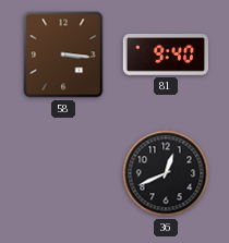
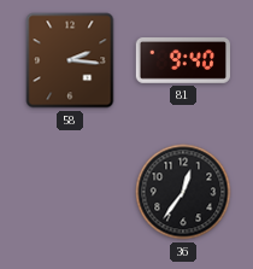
58: 3:16 -> 2:16 (70, 60)
36: 12:41 -> 12:36 (183, 192)
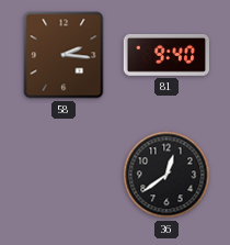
36: 12:36 -> 12:39 (166, 175)
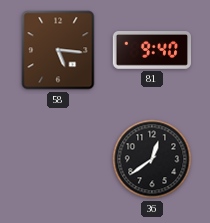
58: 2:16 -> 5:16 (58, 50)
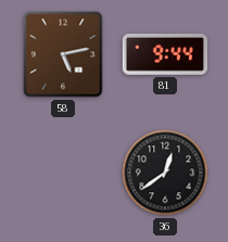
58: 5:16 -> 5:13 (63, 54)
81: 9:40 -> 9:44 (164, 55)
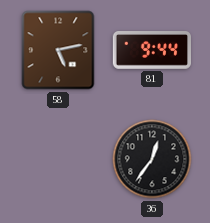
36: 12:39 -> 12:36 (152, 159)
